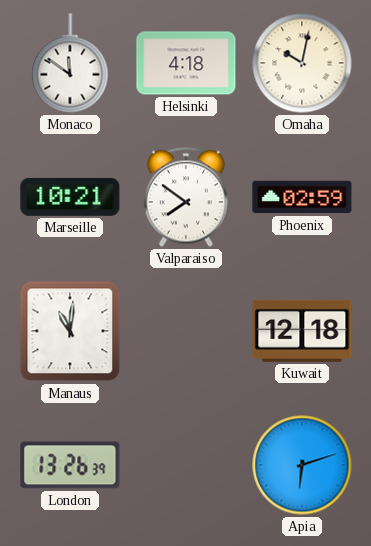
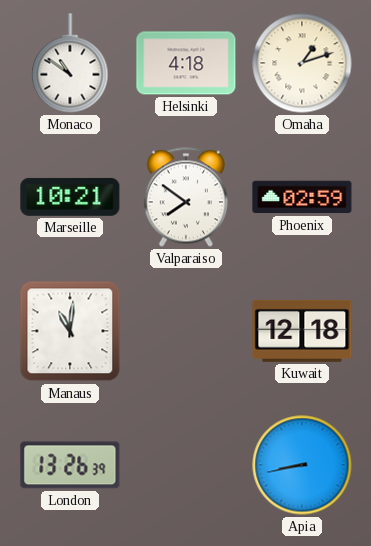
Monaco: 11:51 -> 10:51 (70, 63)
Omaha: 10:02 -> 1:12 (302, 63)
Apia: 6:12 -> 8:43 (302, 465)
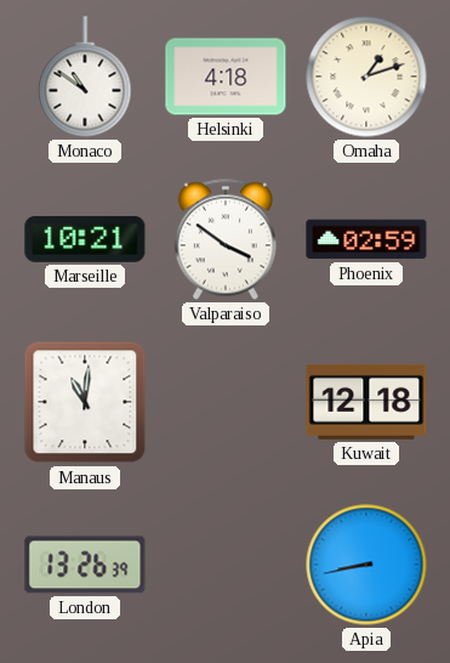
Valparaiso: 7:51 -> 3:51 (226, 239)
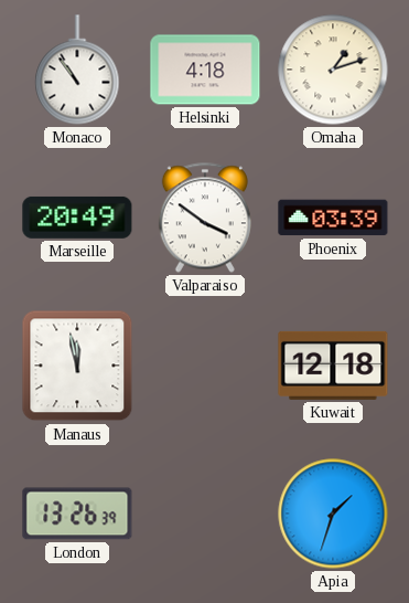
Monaco: 10:51 -> 10:54 (77, 70)
Marseille: 10:21 -> 20:49 (77, 218)
Phoenix: 02:59 -> 03:39 (333, 218)
Manaus: 11:01 -> 11:58 (77, 366)
Apia: 8:43 -> 1:33 (333, 514)
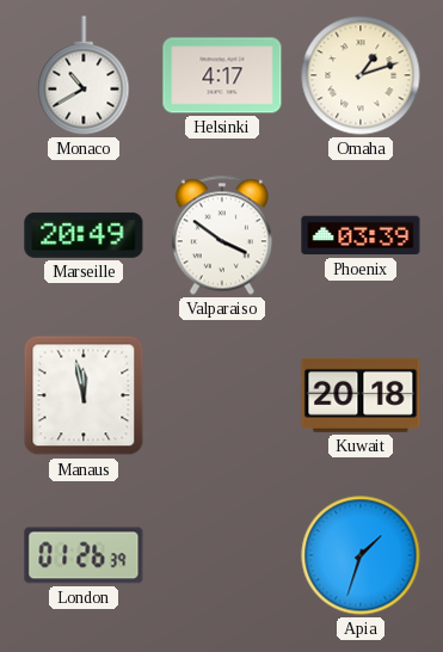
Monaco: 10:54 -> 10:40 (84, 75)
Helsinki: 4:18 -> 4:17 (222, 75)
Kuwait: 12:18 -> 20:18 (361, 395)
London: 13:26 -> 01:26 (84, 555)
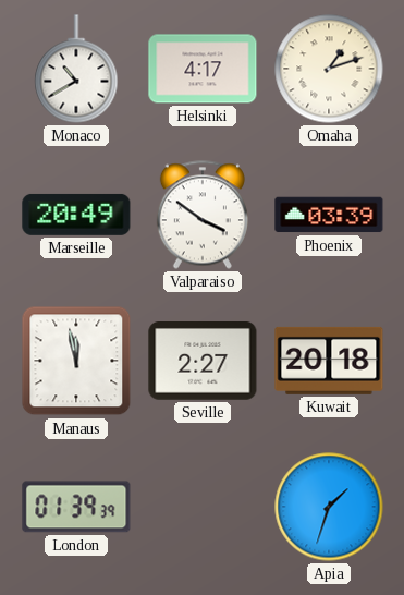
Seville: none -> 2:27 (203, 362)
London: 01:26 -> 01:39 (76, 507)
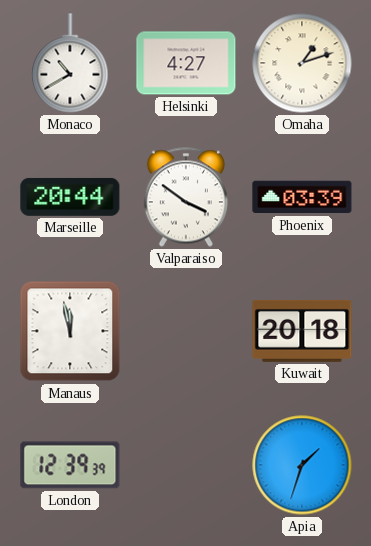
Helsinki: 4:17 -> 4:27 (186, 63)
Marseille: 20:49 -> 20:44 (70, 197)
Seville: 2:27 -> none (203, 362)
London: 01:39 -> 12:39 (70, 465)
